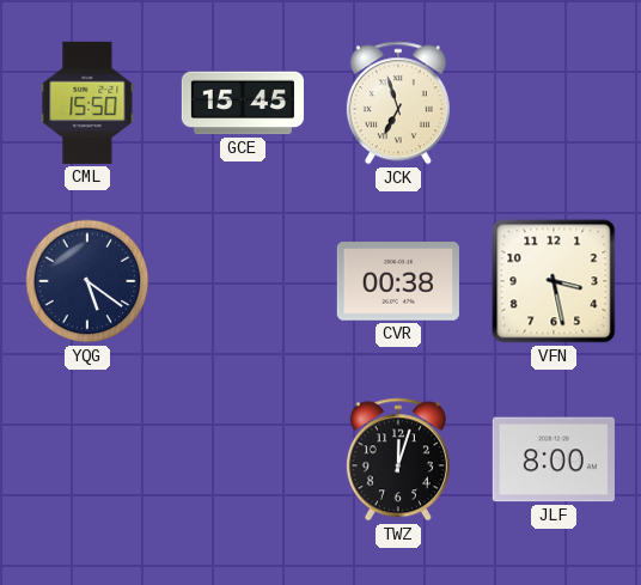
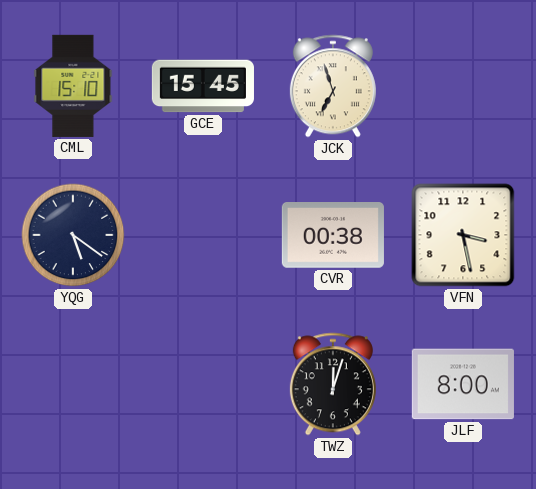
CML: 15:50 -> 15:10 (73, 86)
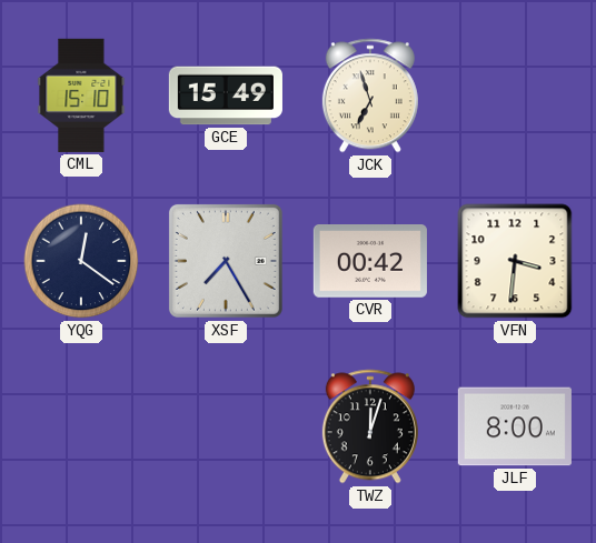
GCE: 15:45 -> 15:49 (226, 95)
YQG: 5:21 -> 12:21 (81, 261)
XSF: none -> 7:25 (226, 261)
CVR: 00:38 -> 00:42 (370, 262)
VFN: 3:28 -> 3:31 (515, 261)
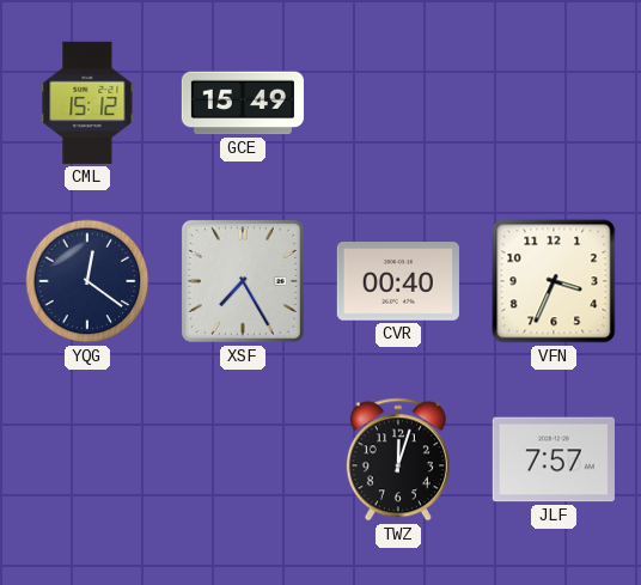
CML: 15:10 -> 15:12 (87, 103)
JCK: 6:57 -> none (370, 95)
CVR: 00:42 -> 00:40 (398, 282)
VFN: 3:31 -> 3:34 (554, 281)
JLF: 8:00 -> 7:57 (554, 459)
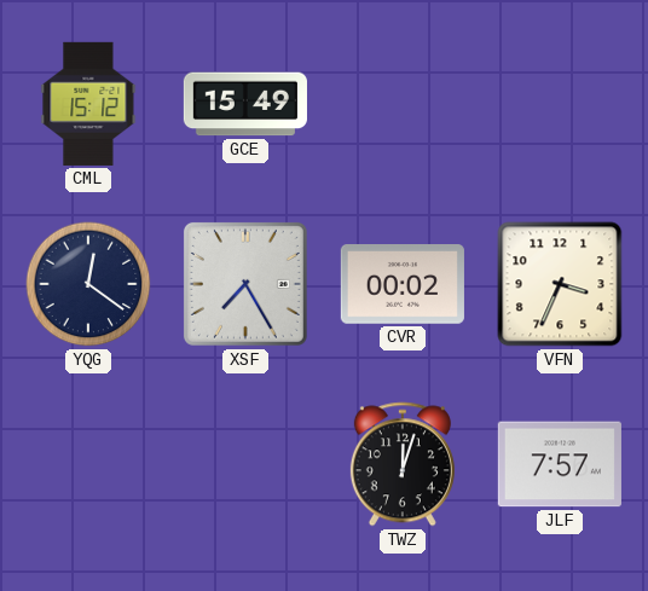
CVR: 00:40 -> 00:02 (403, 285)
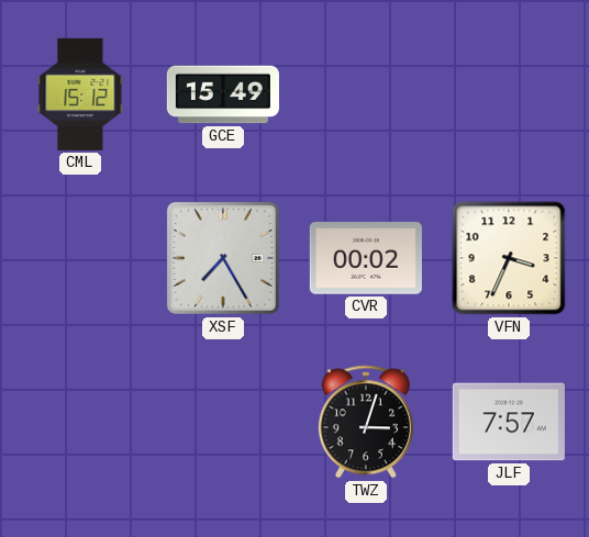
YQG: 12:21 -> none (88, 284)
TWZ: 12:03 -> 3:03 (366, 422)
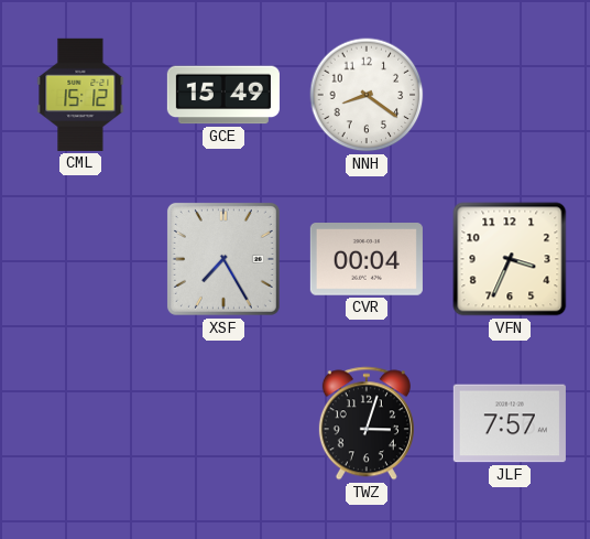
NNH: none -> 8:21 (367, 95)
CVR: 00:02 -> 00:04 (367, 260)
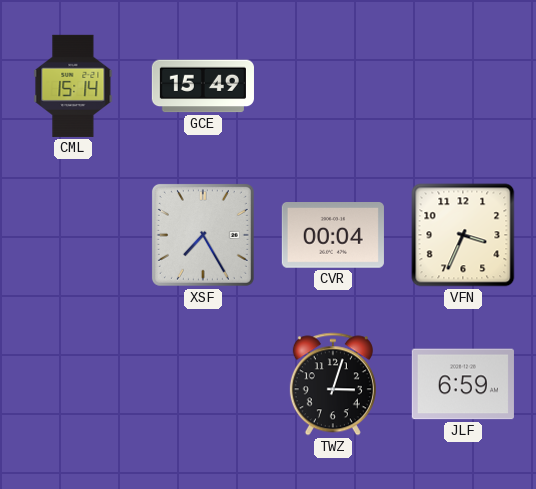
CML: 15:12 -> 15:14 (73, 86)
NNH: 8:21 -> none (367, 95)
JLF: 7:57 -> 6:59 (463, 384)
